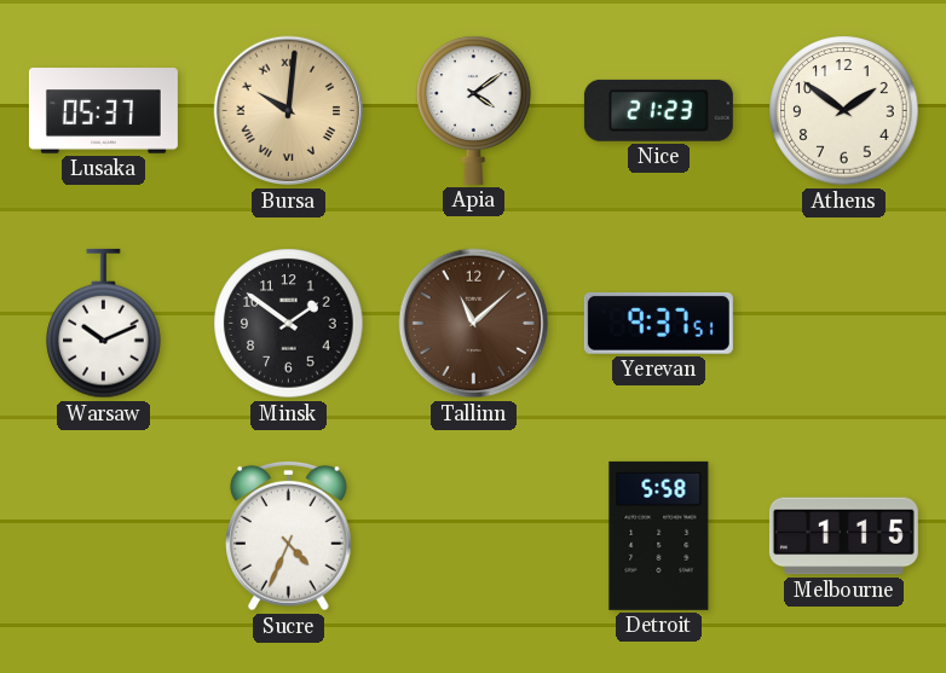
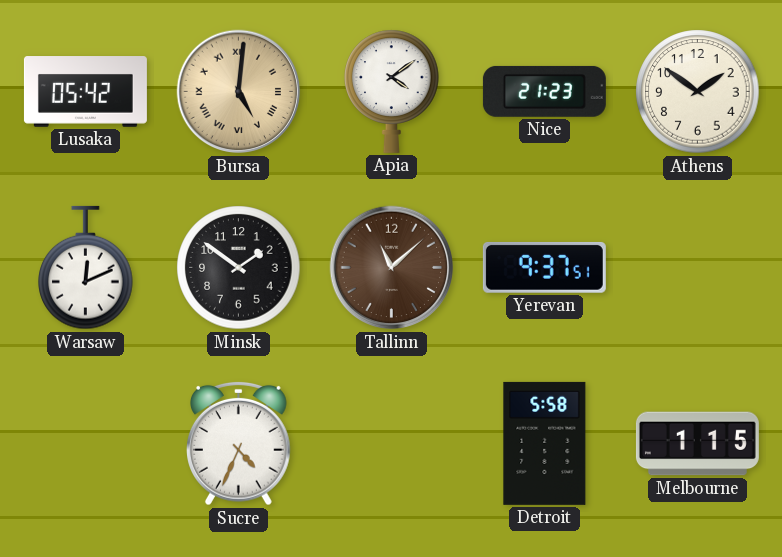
Lusaka: 05:37 -> 05:42 (85, 92)
Bursa: 10:01 -> 5:01 (239, 92)
Warsaw: 10:11 -> 12:11 (86, 268)
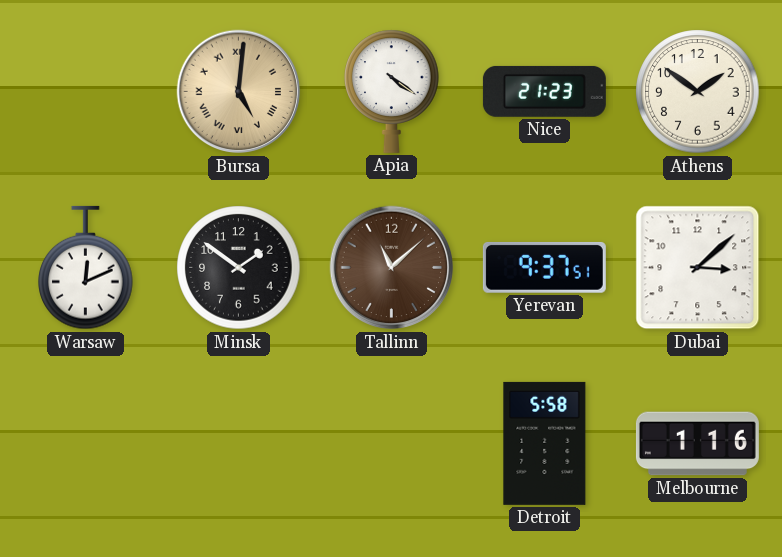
Lusaka: 05:42 -> none (85, 92)
Apia: 4:09 -> 4:21 (392, 91)
Dubai: none -> 3:08 (698, 268)
Sucre: 4:34 -> none (239, 443)
Melbourne: 1:15 -> 1:16 (697, 444)
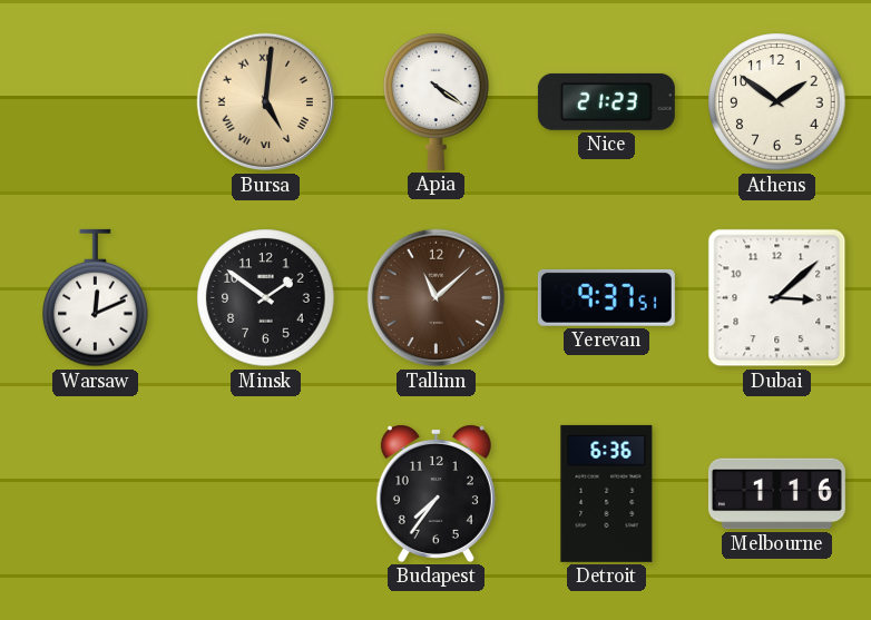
Budapest: none -> 7:36 (435, 494)
Detroit: 5:58 -> 6:36 (607, 493)
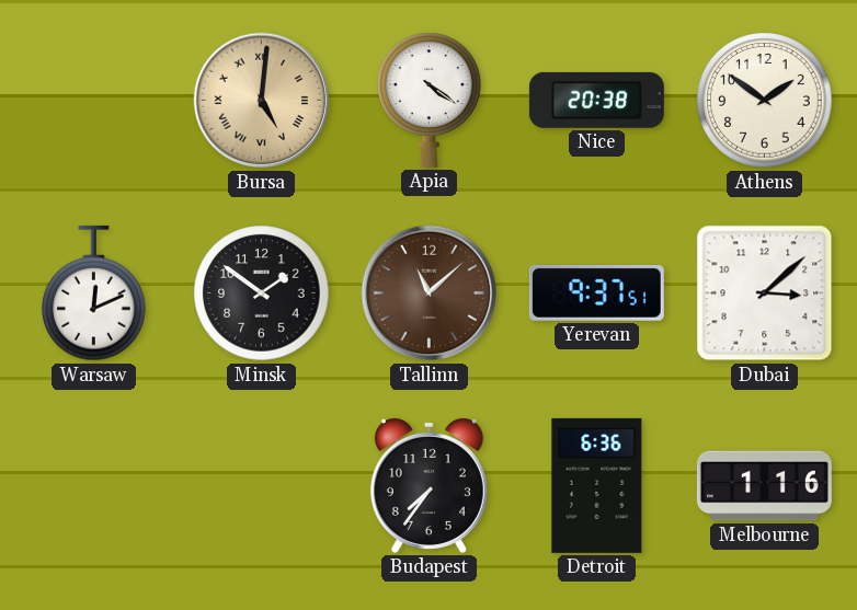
Nice: 21:23 -> 20:38 (596, 100)
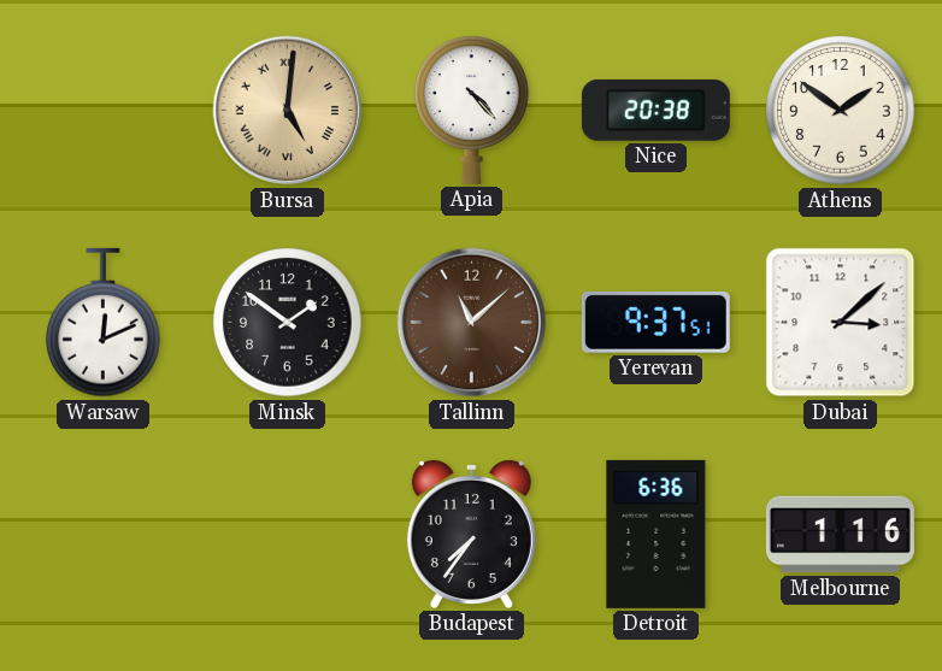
Apia: 4:21 -> 4:23 (472, 110)
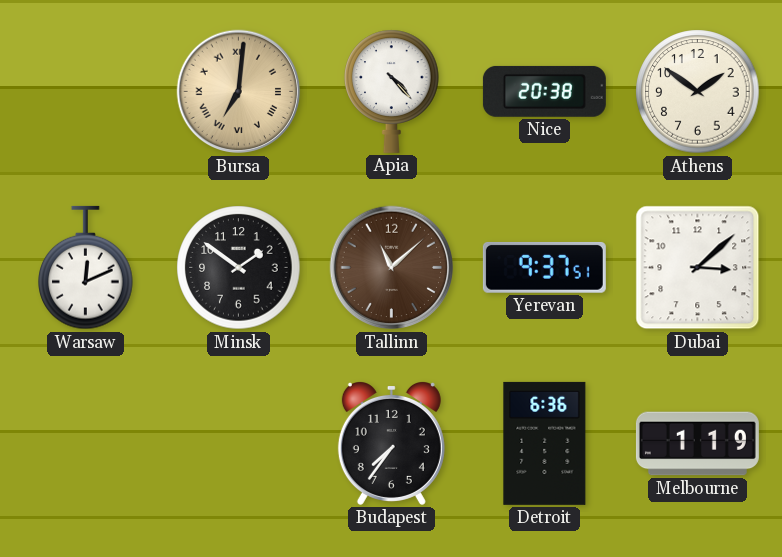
Bursa: 5:01 -> 7:01 (239, 92)
Melbourne: 1:16 -> 1:19 (697, 444)
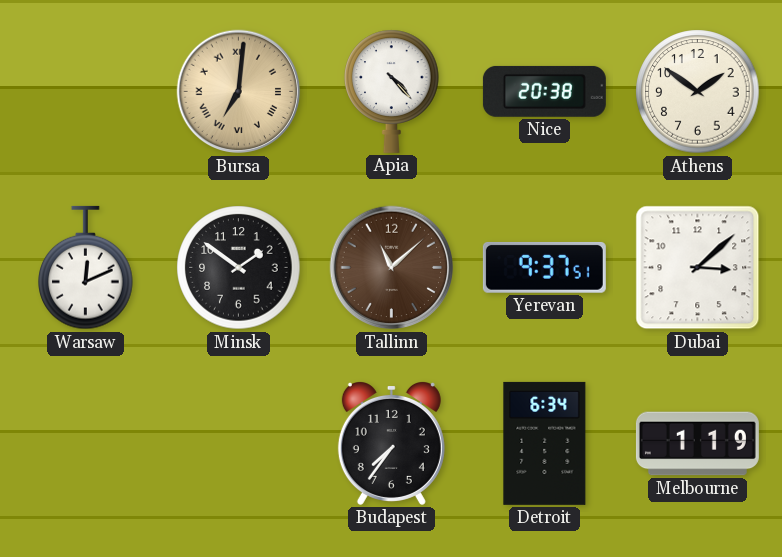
Detroit: 6:36 -> 6:34 (545, 443)
